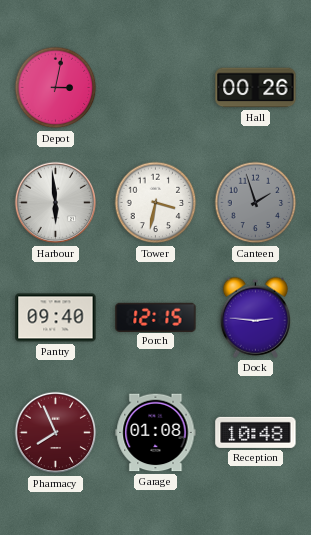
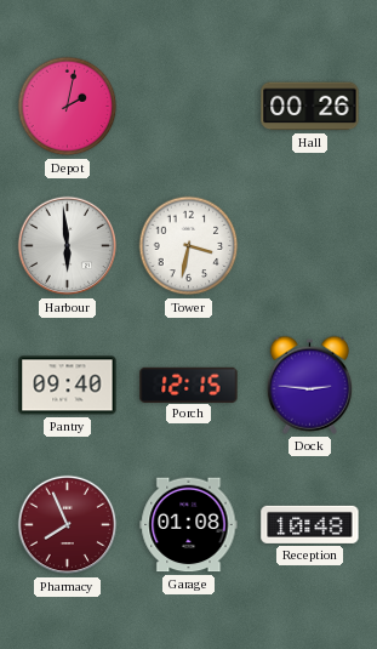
Depot: 3:02 -> 2:02 (68, 107)
Canteen: 1:57 -> none (256, 203)
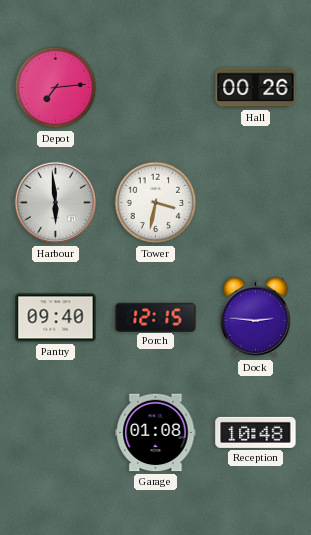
Depot: 2:02 -> 7:14 (56, 88)
Pharmacy: 7:56 -> none (68, 525)
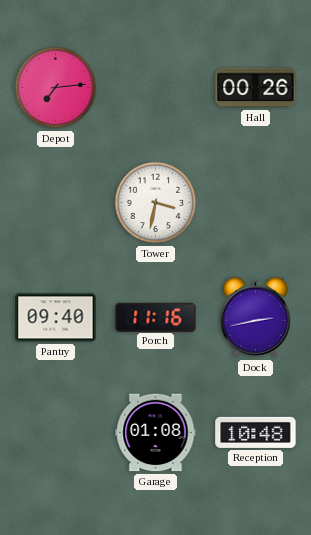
Harbour: 5:59 -> none (56, 203)
Porch: 12:15 -> 11:16 (156, 317)
Dock: 2:46 -> 2:43 (255, 317)
